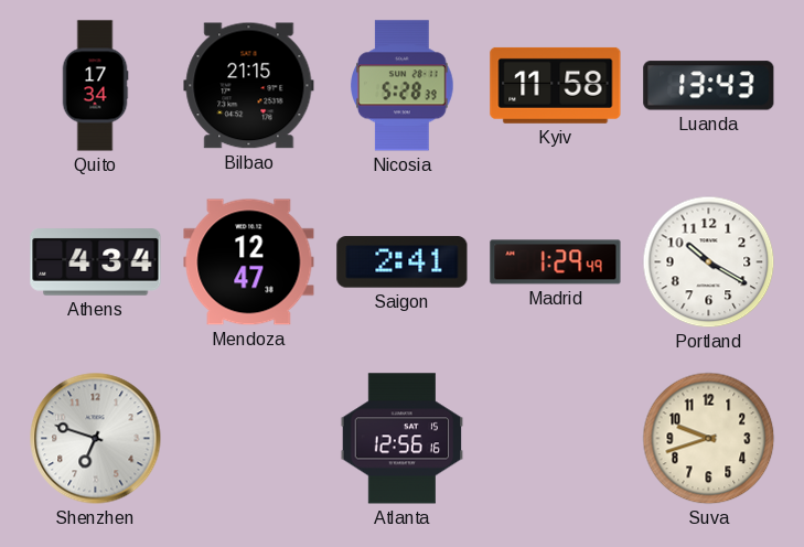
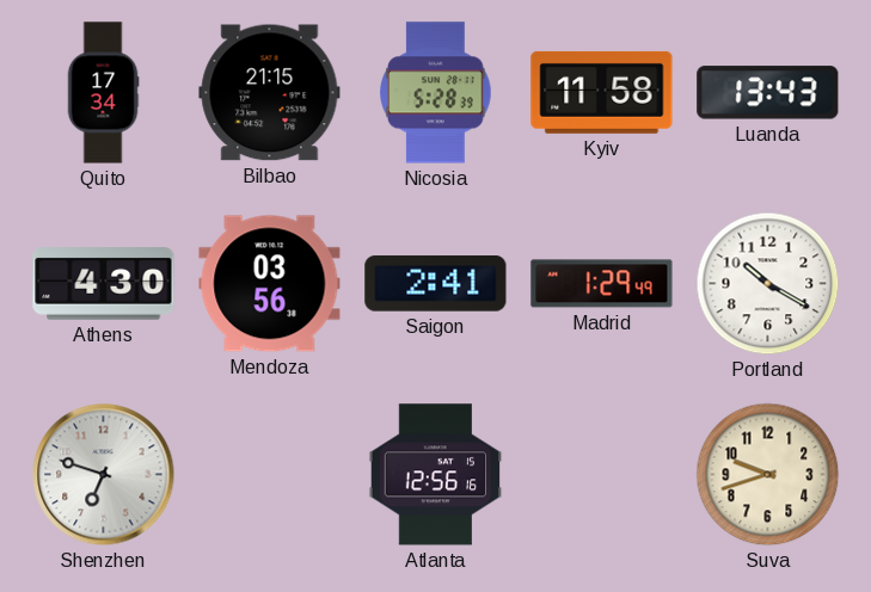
Athens: 4:34 -> 4:30 (104, 284)
Mendoza: 12:47 -> 03:56 (270, 284)
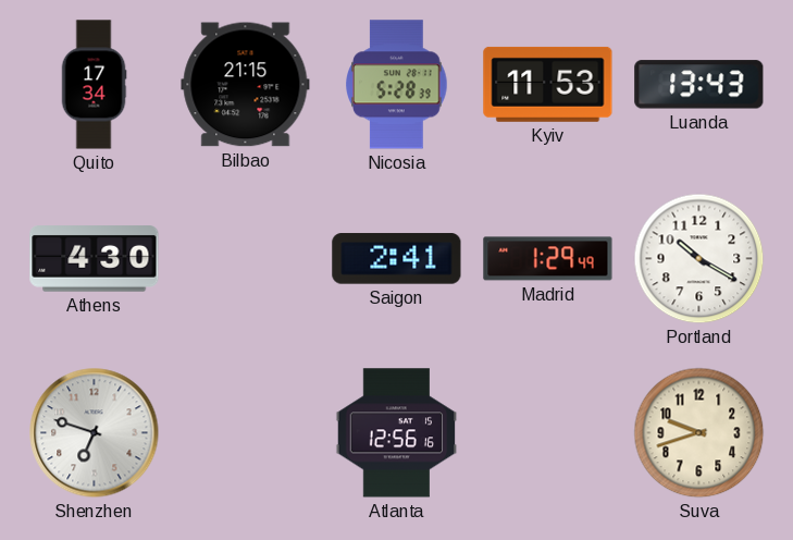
Kyiv: 11:58 -> 11:53 (548, 84)
Mendoza: 03:56 -> none (270, 284)
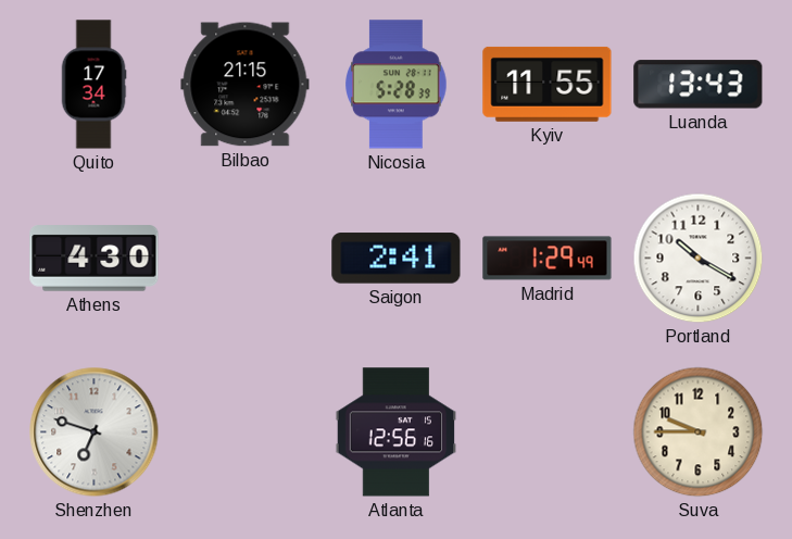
Kyiv: 11:53 -> 11:55 (548, 84)
Suva: 9:42 -> 9:45 (699, 433)
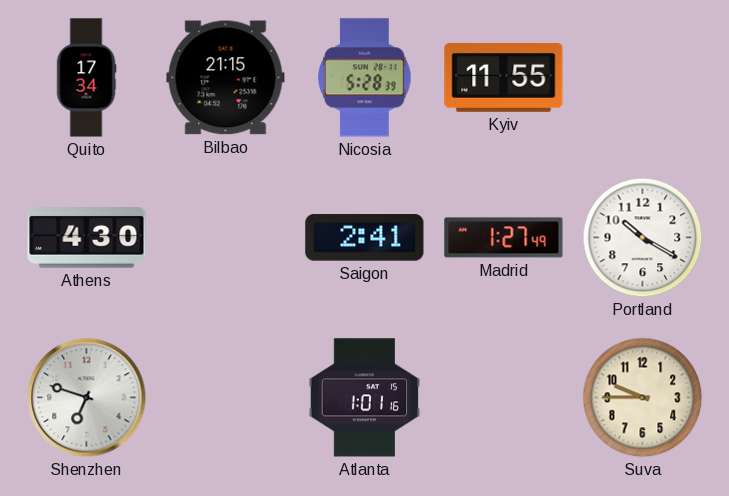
Luanda: 13:43 -> none (699, 85)
Madrid: 1:29 -> 1:27 (504, 238)
Atlanta: 12:56 -> 1:01 (365, 398)
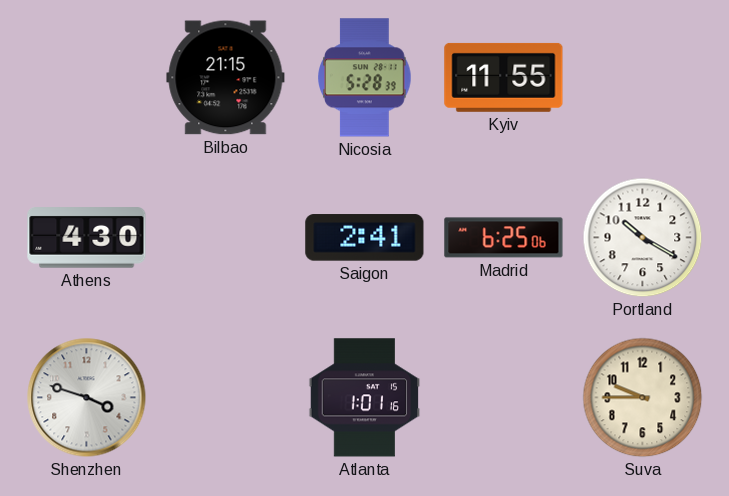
Quito: 17:34 -> none (86, 78)
Madrid: 1:27 -> 6:25 (504, 238)
Shenzhen: 6:48 -> 3:48 (87, 398)
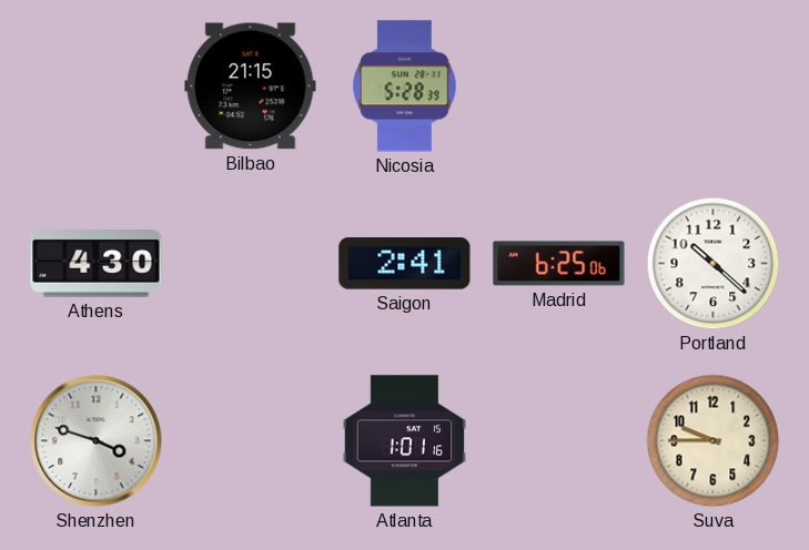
Kyiv: 11:55 -> none (504, 77)
Portland: 10:20 -> 10:22 (714, 264)
